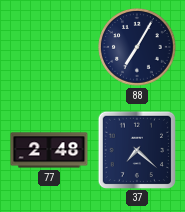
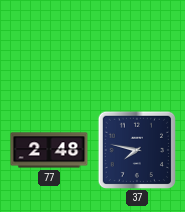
88: 7:05 -> none (137, 47)
37: 7:22 -> 7:47 (136, 149)
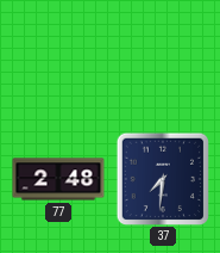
37: 7:47 -> 7:31 (162, 178)
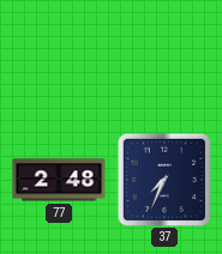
37: 7:31 -> 7:34 (163, 179)
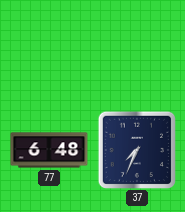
77: 2:48 -> 6:48 (49, 150)
